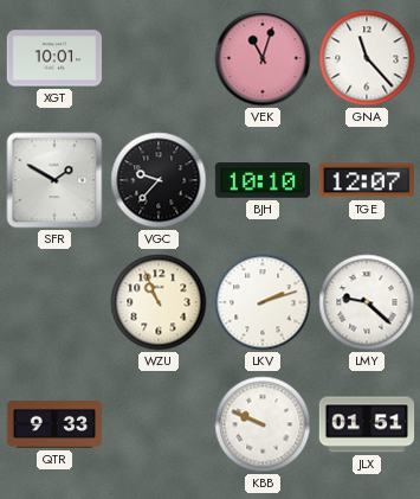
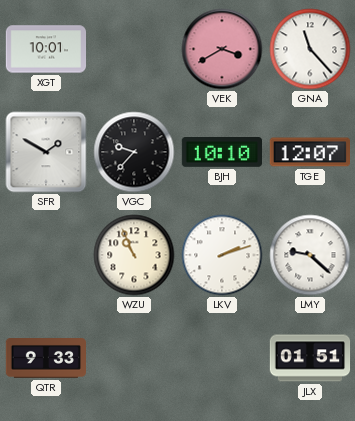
VEK: 11:03 -> 3:40 (222, 49)
KBB: 9:49 -> none (263, 424)
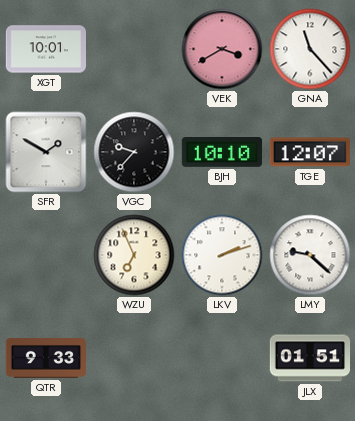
WZU: 10:56 -> 6:56 (134, 255)
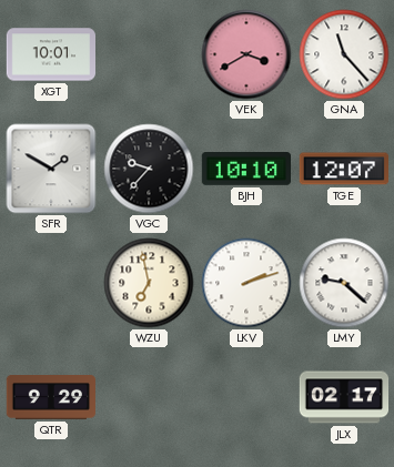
WZU: 6:56 -> 6:58 (149, 283)
QTR: 9:33 -> 9:29 (50, 398)
JLX: 01:51 -> 02:17 (344, 397)
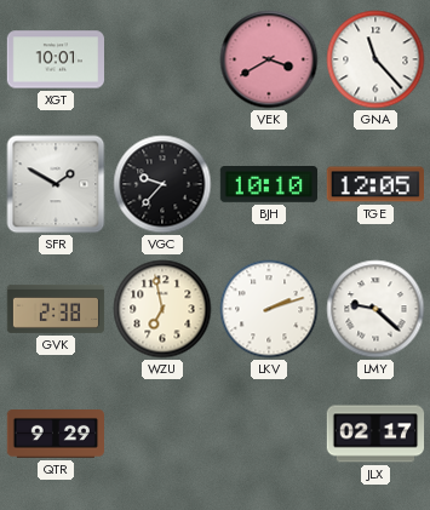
TGE: 12:07 -> 12:05 (374, 184)
GVK: none -> 2:38 (56, 309)
